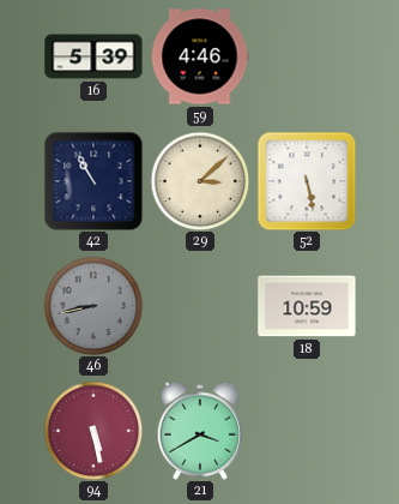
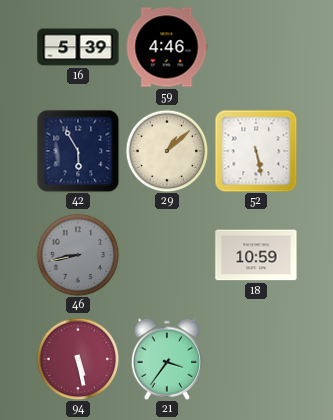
42: 10:55 -> 5:55 (78, 151)
29: 3:08 -> 1:08 (167, 151)
21: 3:40 -> 3:36 (167, 359)
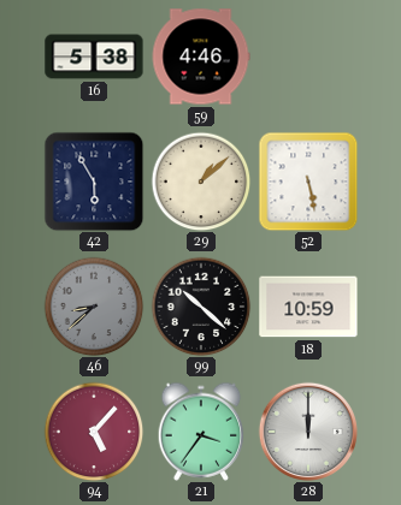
16: 5:39 -> 5:38 (94, 57)
46: 8:43 -> 8:38 (94, 307)
99: none -> 10:22 (201, 307)
94: 5:28 -> 5:07 (94, 432)
28: none -> 12:00 (307, 430)
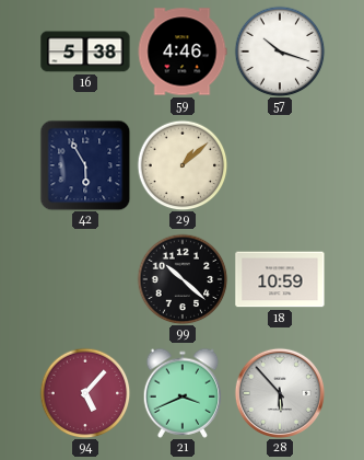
57: none -> 10:18 (280, 51)
52: 5:28 -> none (308, 182)
46: 8:38 -> none (94, 307)
21: 3:36 -> 3:41 (183, 393)
28: 12:00 -> 5:53 (279, 392)
